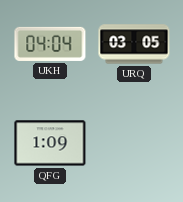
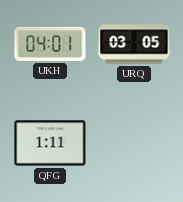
UKH: 04:04 -> 04:01 (50, 44)
QFG: 1:09 -> 1:11 (50, 143)
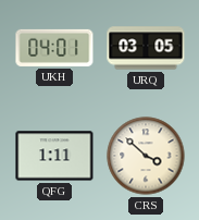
CRS: none -> 3:52 (146, 156)
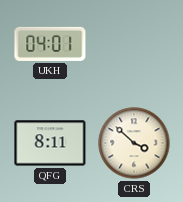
URQ: 03:05 -> none (146, 48)
QFG: 1:11 -> 8:11 (50, 143)
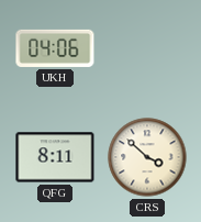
UKH: 04:01 -> 04:06 (55, 48)
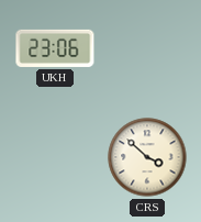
UKH: 04:06 -> 23:06 (55, 48)
QFG: 8:11 -> none (55, 157)
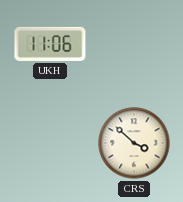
UKH: 23:06 -> 11:06 (50, 44)
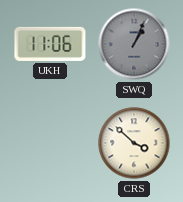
SWQ: none -> 1:04 (134, 44)
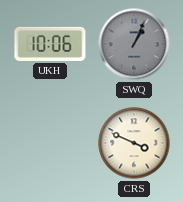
UKH: 11:06 -> 10:06 (50, 44)
CRS: 3:52 -> 3:49 (134, 143)
